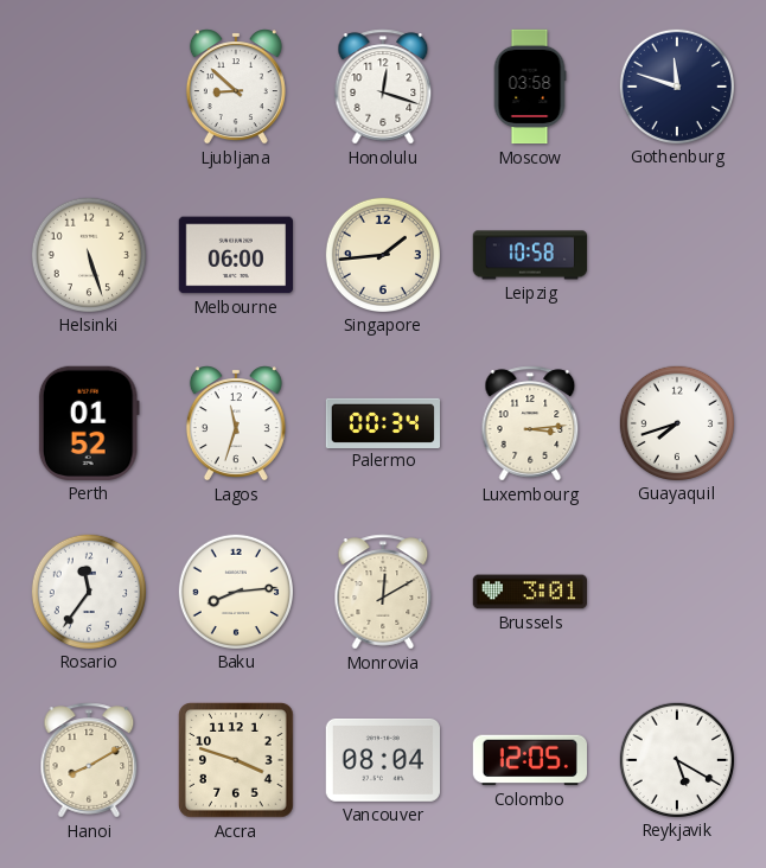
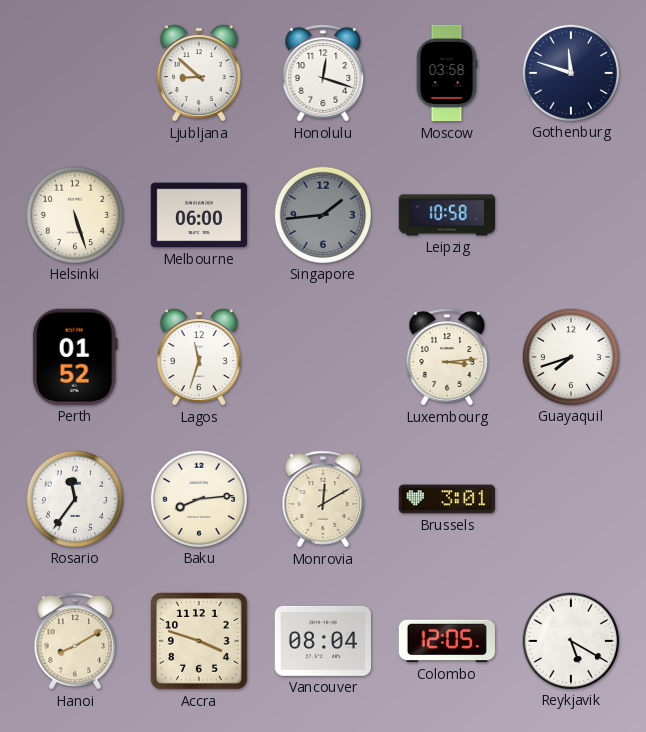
Singapore dial: cream -> grey (322, 214)
Palermo: 00:34 -> none (383, 422)
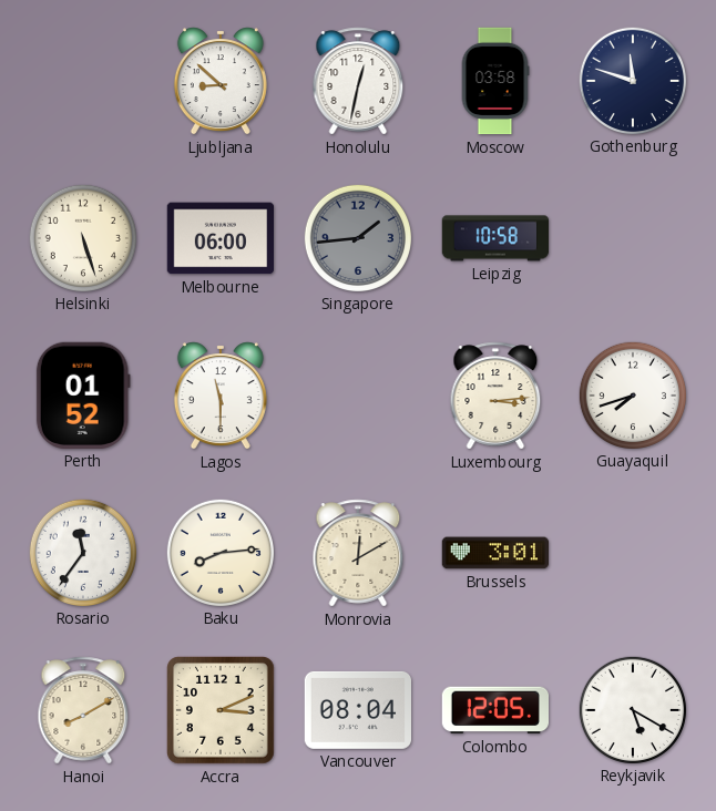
Honolulu: 12:18 -> 12:32 (358, 81)
Lagos: 11:33 -> 11:30 (221, 396)
Accra: 3:48 -> 3:11 (222, 711)
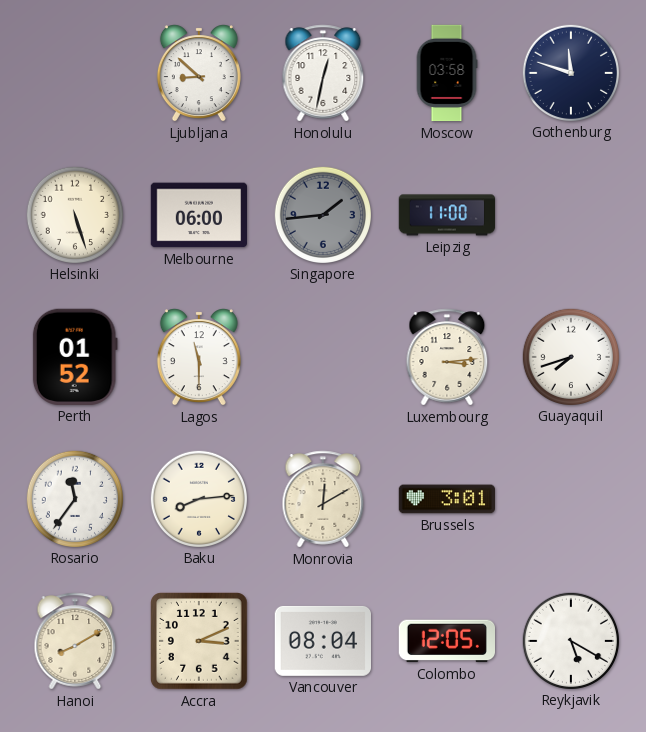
Leipzig: 10:58 -> 11:00 (447, 215)
